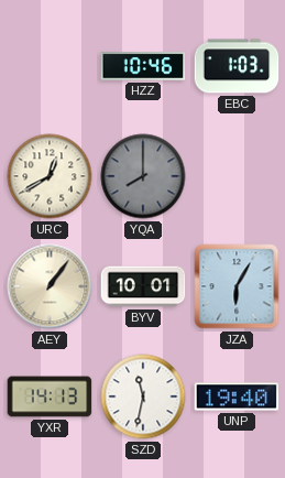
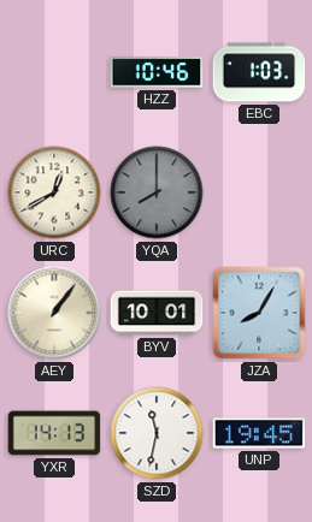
JZA: 6:05 -> 8:05 (259, 313)
UNP: 19:40 -> 19:45 (259, 433)
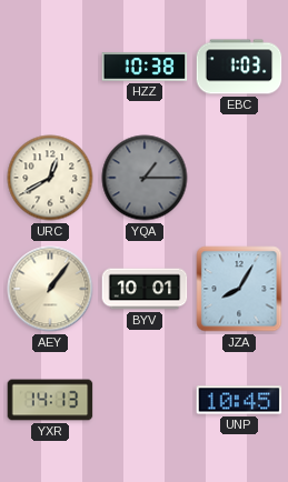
HZZ: 10:46 -> 10:38 (145, 67)
YQA: 8:00 -> 1:15 (145, 178)
SZD: 11:32 -> none (157, 433)
UNP: 19:45 -> 10:45 (239, 400)
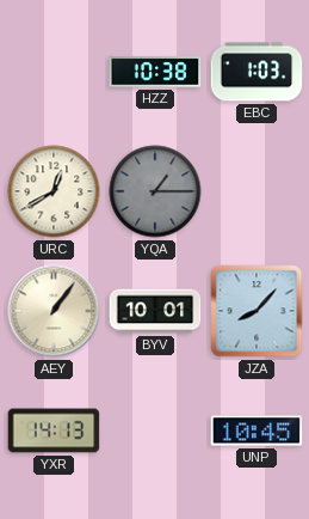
JZA: 8:05 -> 8:07 (257, 311)
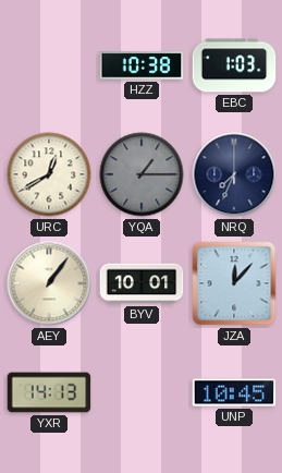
NRQ: none -> 7:34 (234, 174)
JZA: 8:07 -> 12:07 (234, 283)
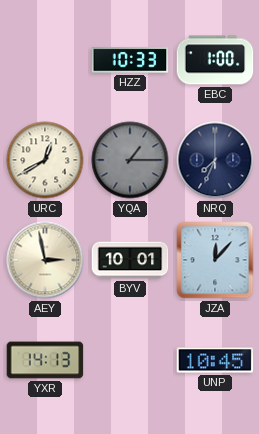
HZZ: 10:38 -> 10:33 (130, 60)
EBC: 1:03 -> 1:00 (215, 60)
AEY: 1:06 -> 2:58 (45, 260)
